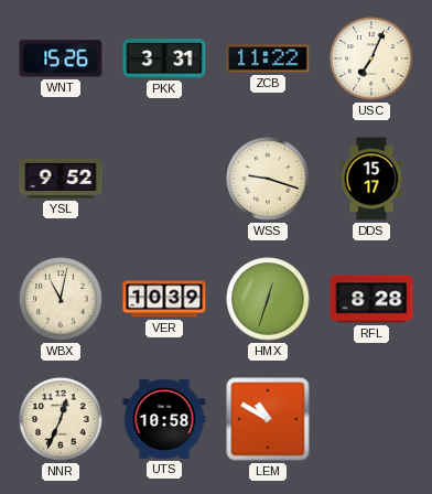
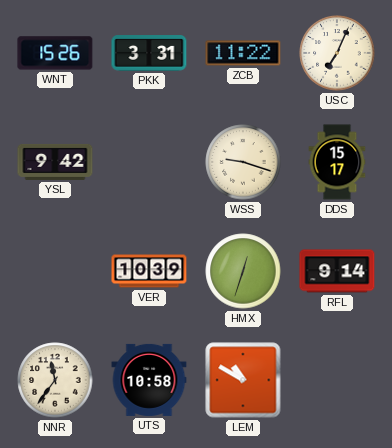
YSL: 9:52 -> 9:42 (55, 162)
WBX: 11:02 -> none (61, 299)
RFL: 8:28 -> 9:14 (337, 271)
NNR: 12:34 -> 11:36 (55, 380)
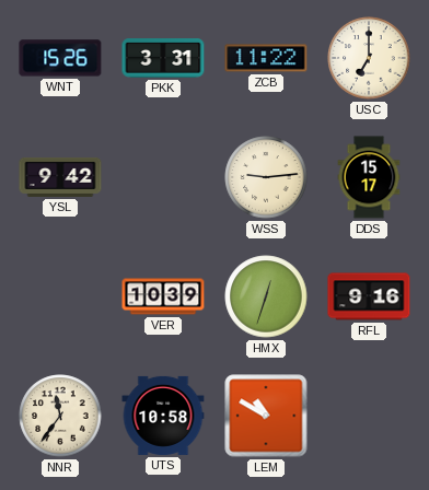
USC: 7:04 -> 7:00 (369, 58)
WSS: 9:18 -> 9:14 (266, 177)
RFL: 9:14 -> 9:16 (369, 296)
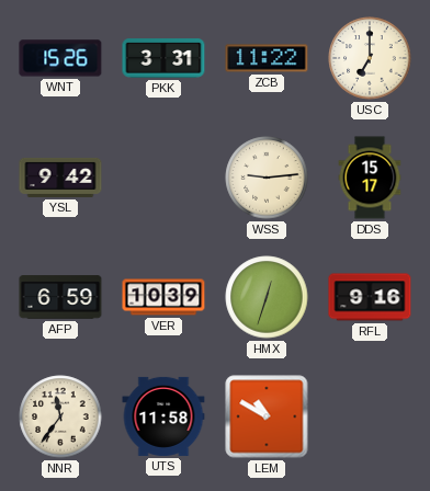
AFP: none -> 6:59 (60, 297)
UTS: 10:58 -> 11:58 (163, 416)
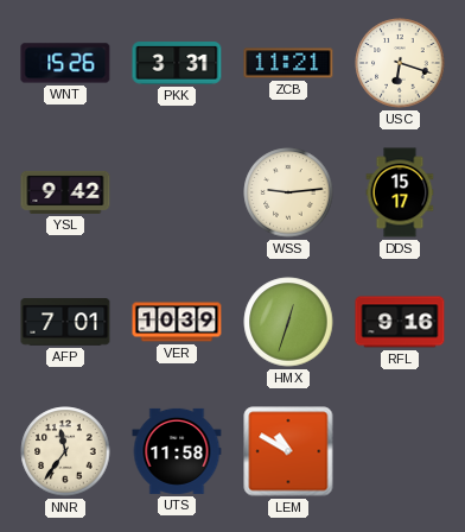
ZCB: 11:22 -> 11:21 (288, 63)
USC: 7:00 -> 6:18 (400, 63)
AFP: 6:59 -> 7:01 (65, 322)
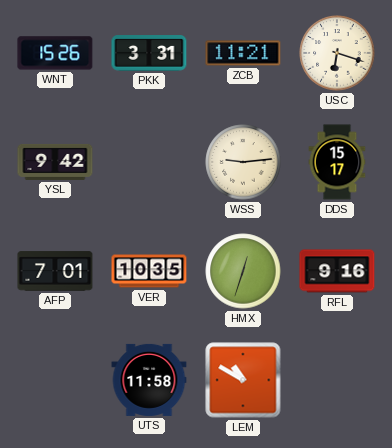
VER: 10:39 -> 10:35 (149, 271)
NNR: 11:36 -> none (65, 451)
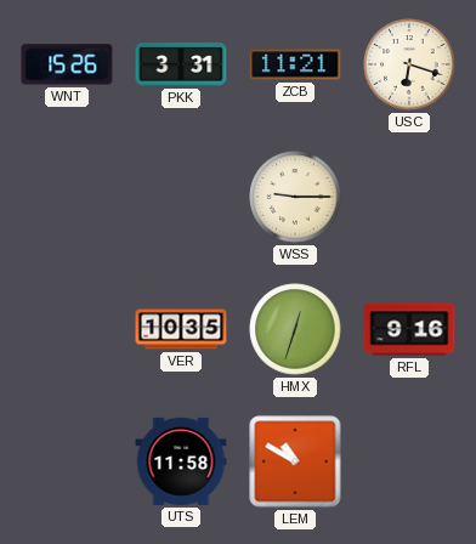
YSL: 9:42 -> none (55, 162)
WSS: 9:14 -> 9:15 (295, 197)
DDS: 15:17 -> none (337, 162)
AFP: 7:01 -> none (55, 271)
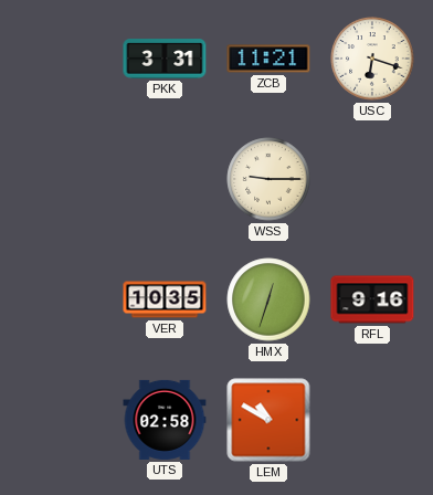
WNT: 15:26 -> none (67, 64)
UTS: 11:58 -> 02:58 (165, 420)
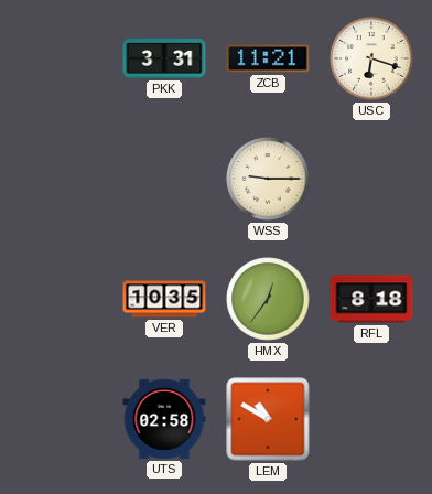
HMX: 12:33 -> 12:36 (268, 299)
RFL: 9:16 -> 8:18 (371, 299)
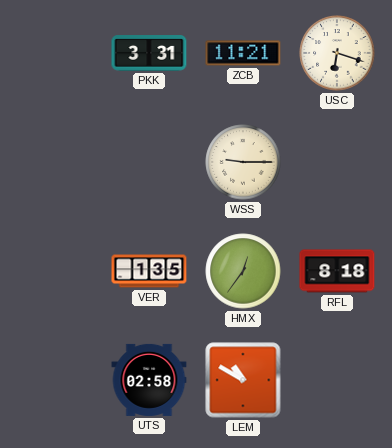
VER: 10:35 -> 1:35 (149, 271)
